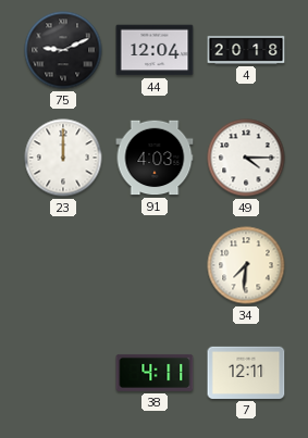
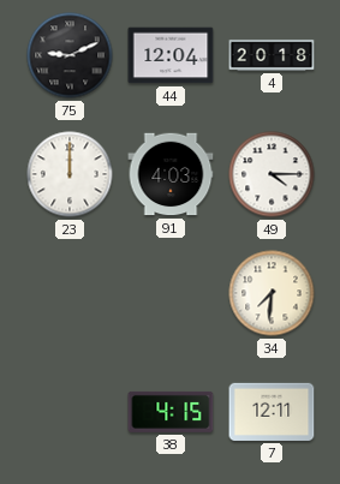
38: 4:11 -> 4:15 (171, 412)
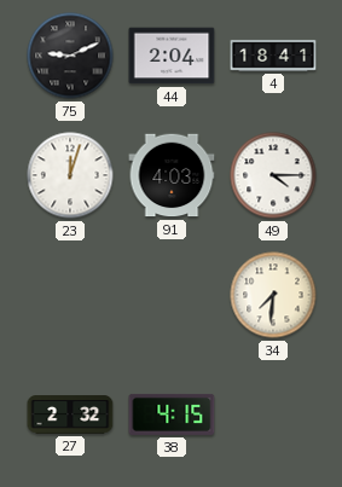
44: 12:04 -> 2:04 (172, 56)
4: 20:18 -> 18:41 (273, 56)
23: 12:00 -> 12:03 (70, 175)
27: none -> 2:32 (70, 414)
7: 12:11 -> none (272, 412)
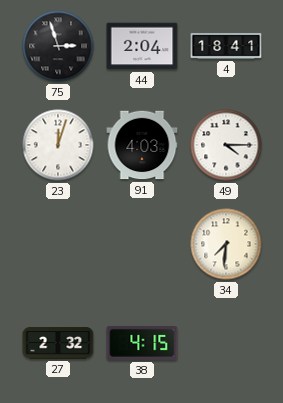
75: 9:11 -> 2:57 (58, 46)
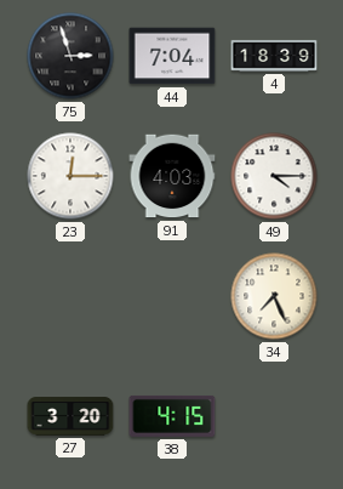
44: 2:04 -> 7:04 (172, 56)
4: 18:41 -> 18:39 (274, 56)
23: 12:03 -> 12:15 (70, 176)
34: 7:31 -> 7:26 (274, 296)
27: 2:32 -> 3:20 (70, 416)
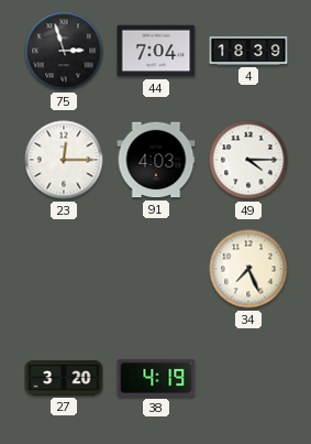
38: 4:15 -> 4:19 (156, 378)
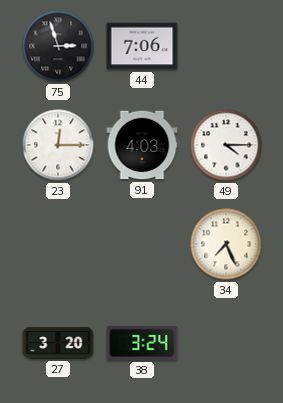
44: 7:04 -> 7:06 (142, 46)
4: 18:39 -> none (248, 51)
38: 4:19 -> 3:24 (142, 343)
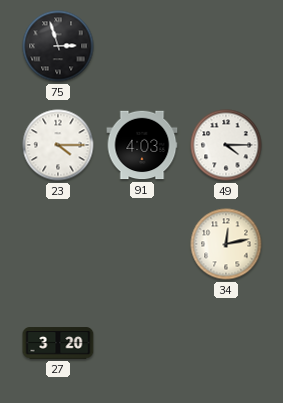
44: 7:06 -> none (142, 46)
23: 12:15 -> 4:15 (58, 145)
34: 7:26 -> 12:13 (226, 244)
38: 3:24 -> none (142, 343)
